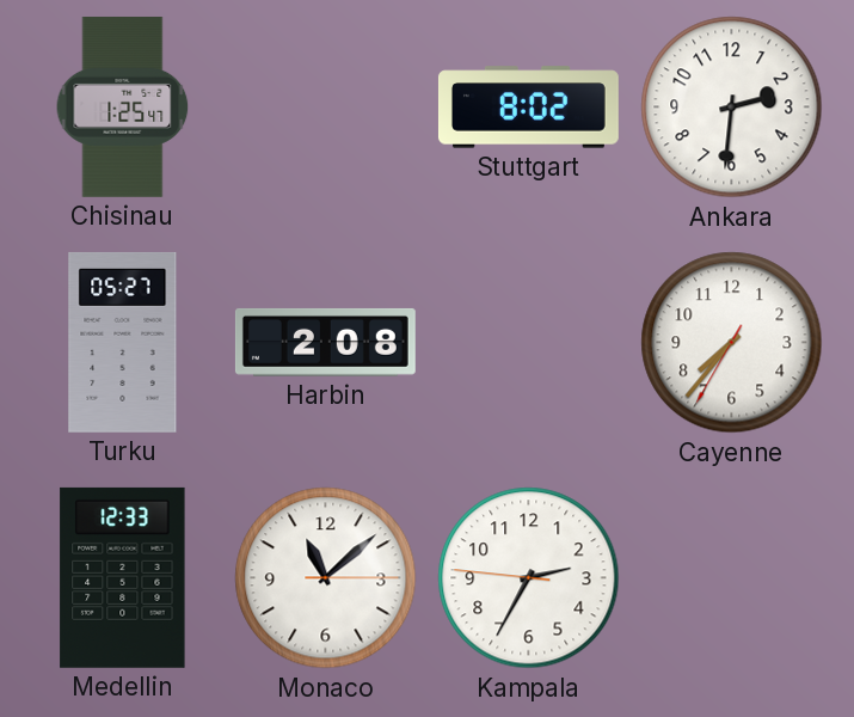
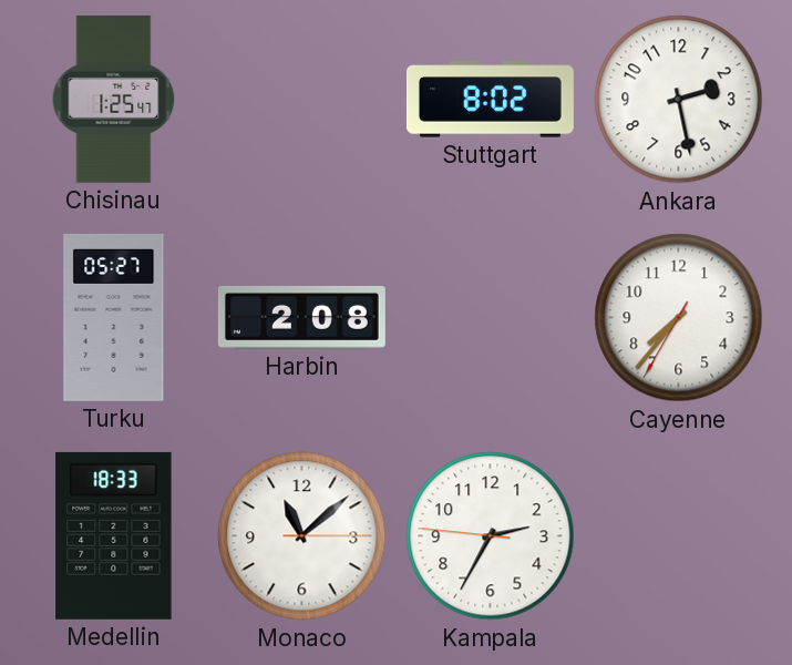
Ankara: 2:31 -> 2:28 (679, 100)
Medellin: 12:33 -> 18:33 (114, 535)
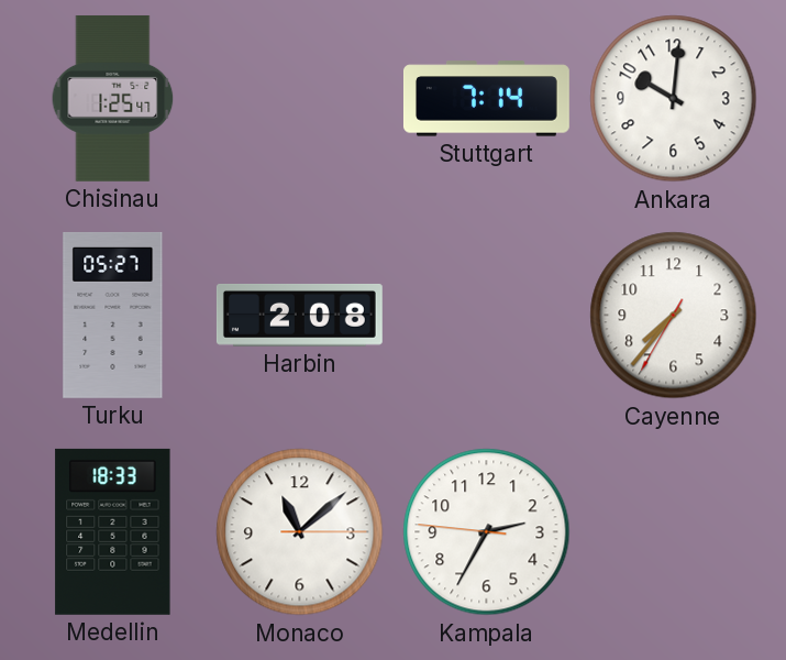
Stuttgart: 8:02 -> 7:14 (486, 99)
Ankara: 2:28 -> 10:01 (674, 99)
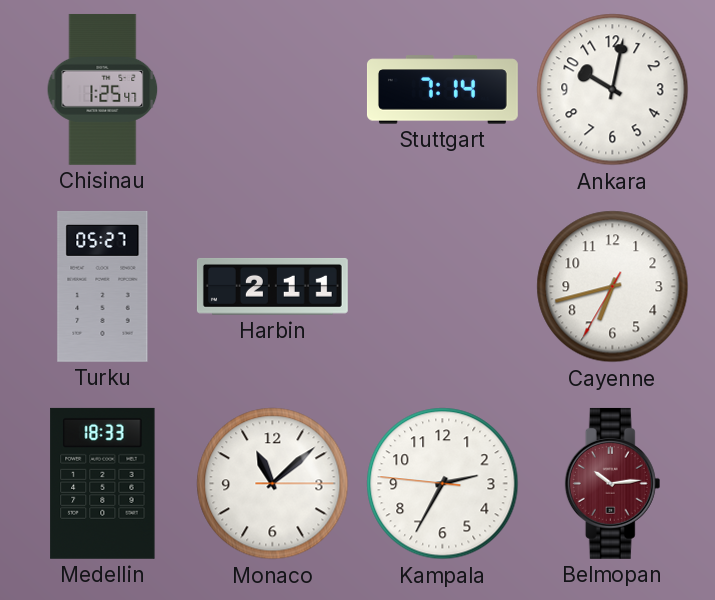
Ankara: 10:01 -> 10:02 (613, 90)
Harbin: 2:08 -> 2:11 (272, 286)
Cayenne: 7:36 -> 6:42 (613, 287)
Belmopan: none -> 10:14 (613, 483)
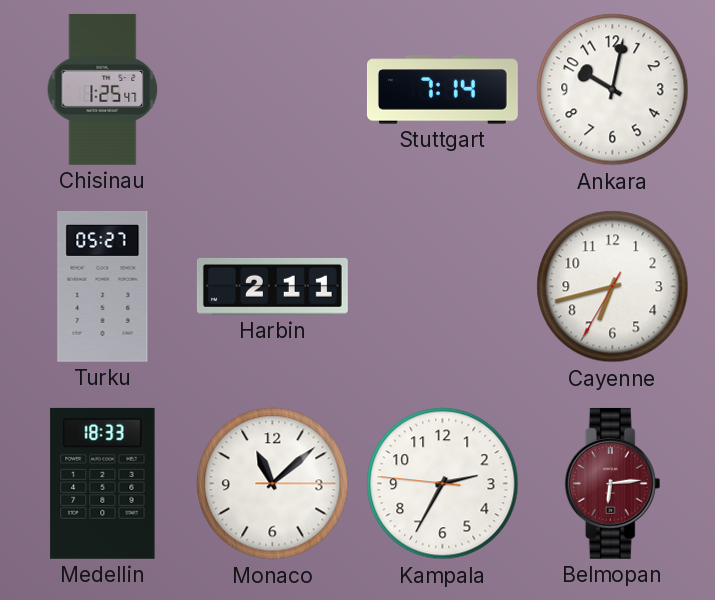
Belmopan: 10:14 -> 6:14 (613, 483)
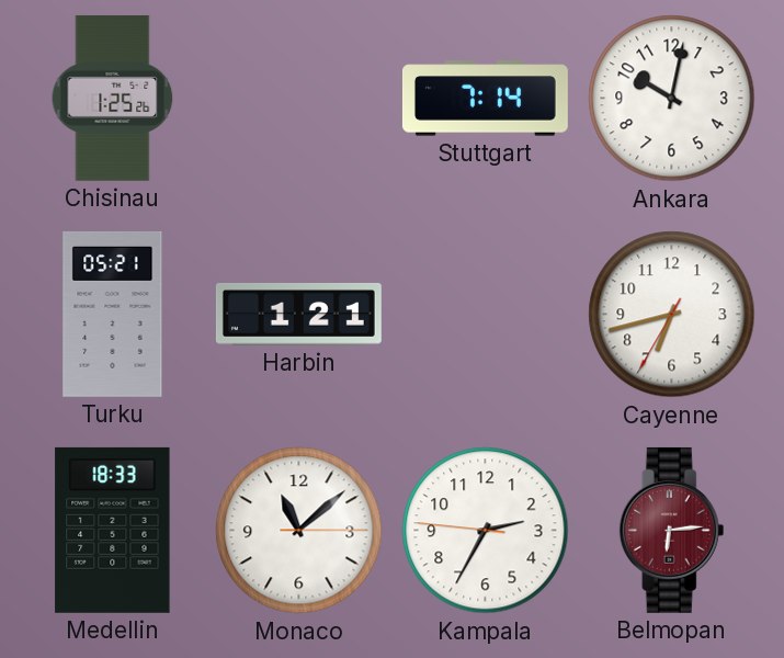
Chisinau: 1:25:47 -> 1:25:26 (113, 98)
Turku: 05:27 -> 05:21 (113, 314)
Harbin: 2:11 -> 1:21 (298, 314)
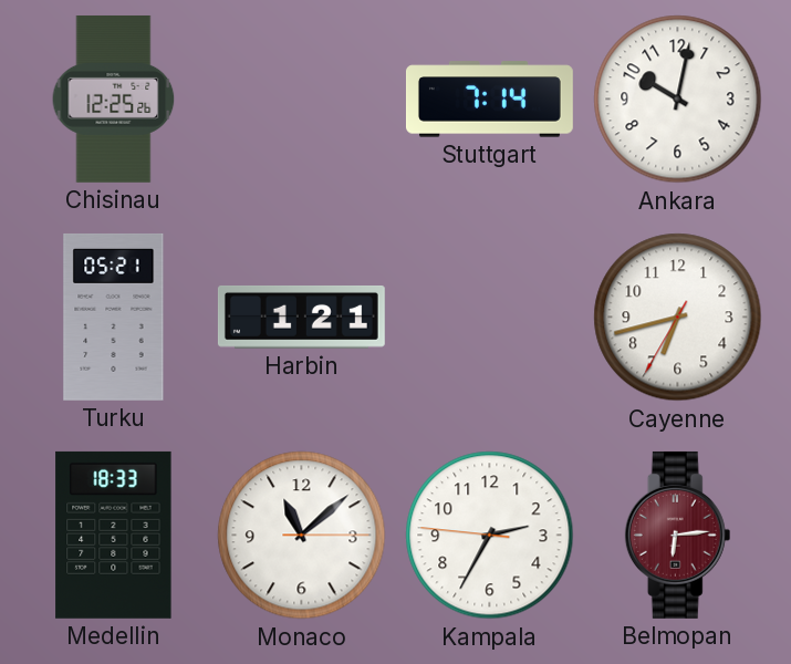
Chisinau: 1:25 -> 12:25 (114, 98)
